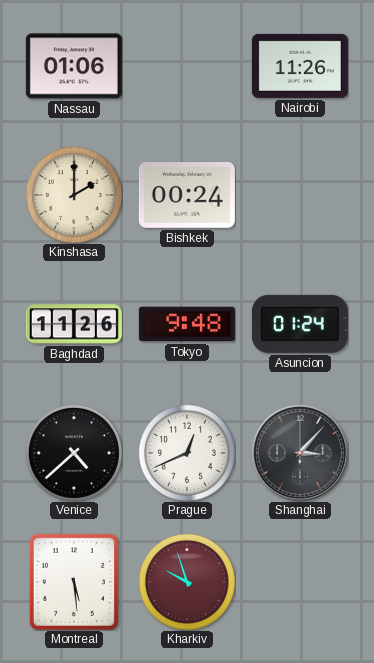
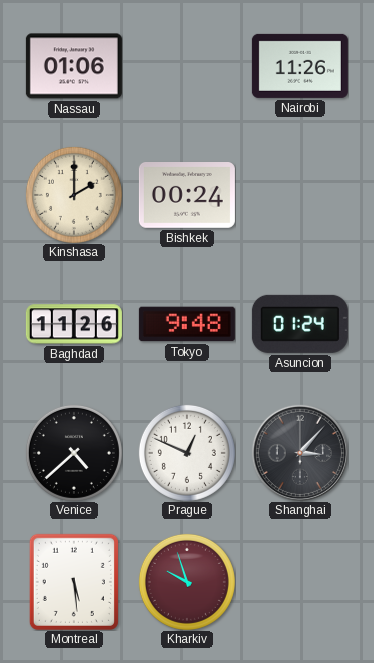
Prague: 12:41 -> 12:49 (187, 453)
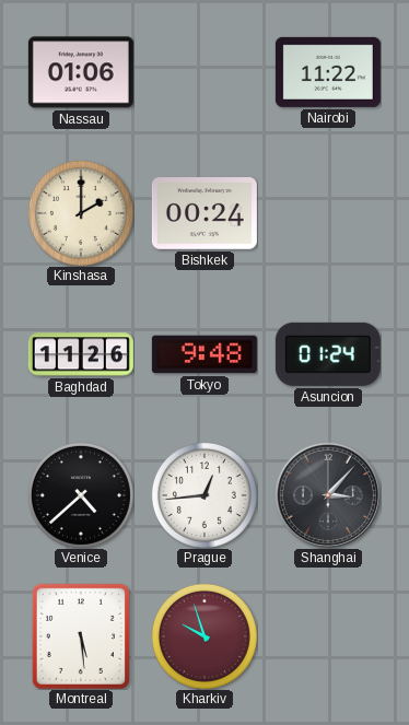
Nairobi: 11:26 -> 11:22 (328, 72)
Prague: 12:49 -> 12:44 (204, 495)
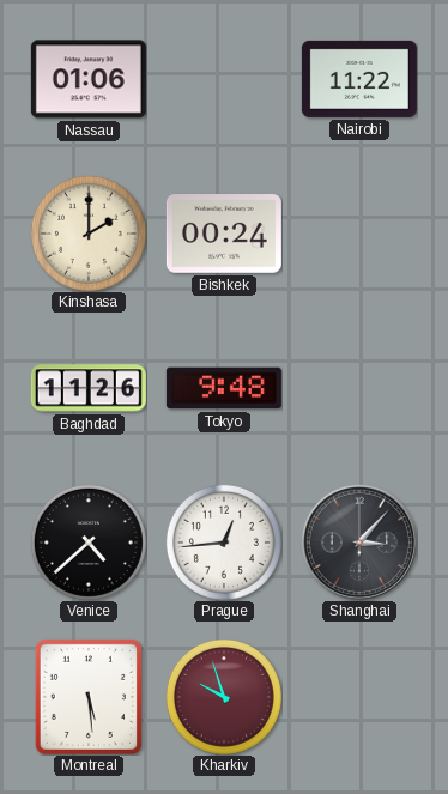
Asuncion: 01:24 -> none (328, 354)
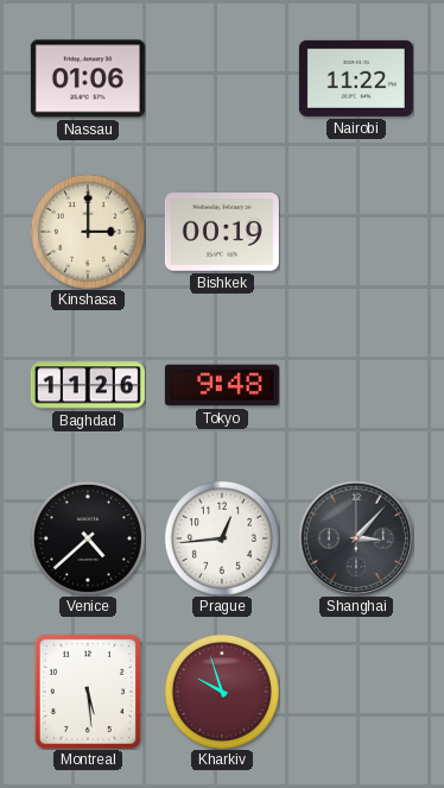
Kinshasa: 2:00 -> 3:00 (88, 232)
Bishkek: 00:24 -> 00:19 (222, 233)
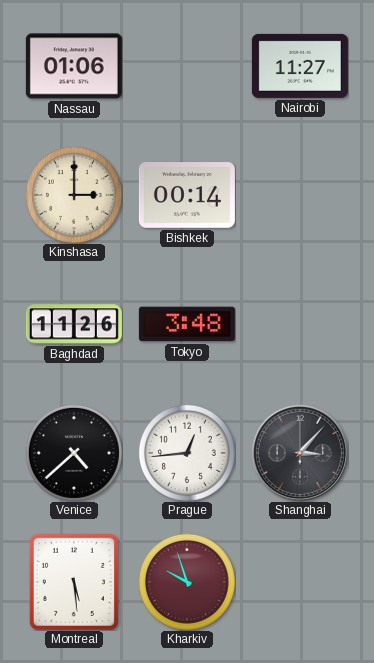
Nairobi: 11:22 -> 11:27 (300, 66)
Bishkek: 00:19 -> 00:14 (187, 196)
Tokyo: 9:48 -> 3:48 (187, 324)
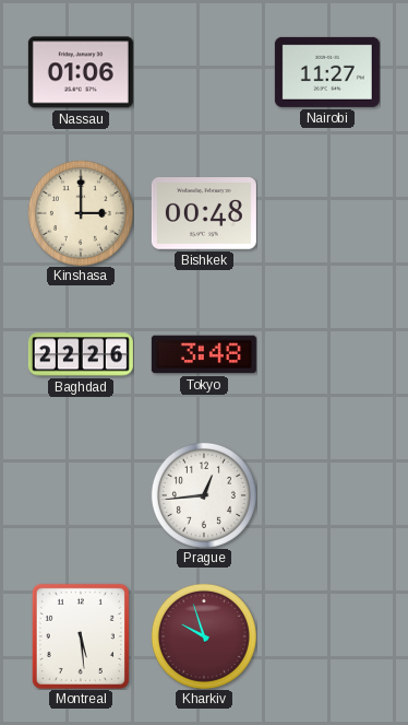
Bishkek: 00:14 -> 00:48 (204, 214)
Baghdad: 11:26 -> 22:26 (81, 354)
Venice: 4:38 -> none (74, 453)
Shanghai: 3:07 -> none (300, 453)
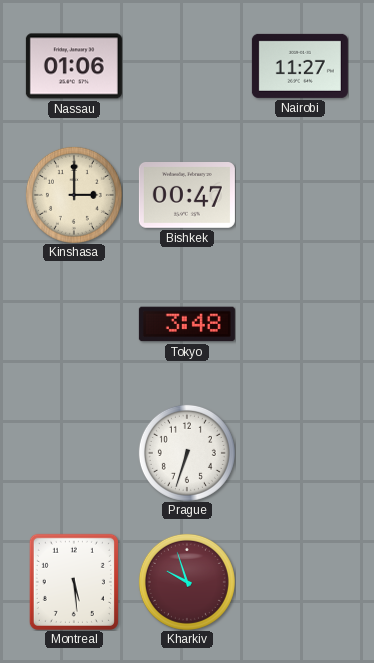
Bishkek: 00:48 -> 00:47 (187, 196)
Baghdad: 22:26 -> none (81, 354)
Prague: 12:44 -> 6:33 (187, 453)
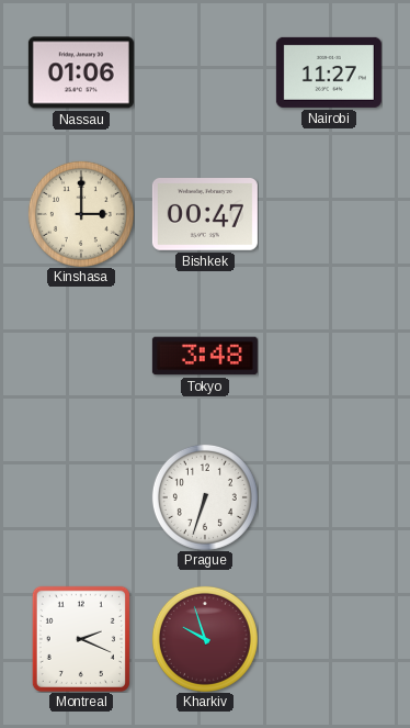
Montreal: 5:29 -> 2:19 (81, 639)
